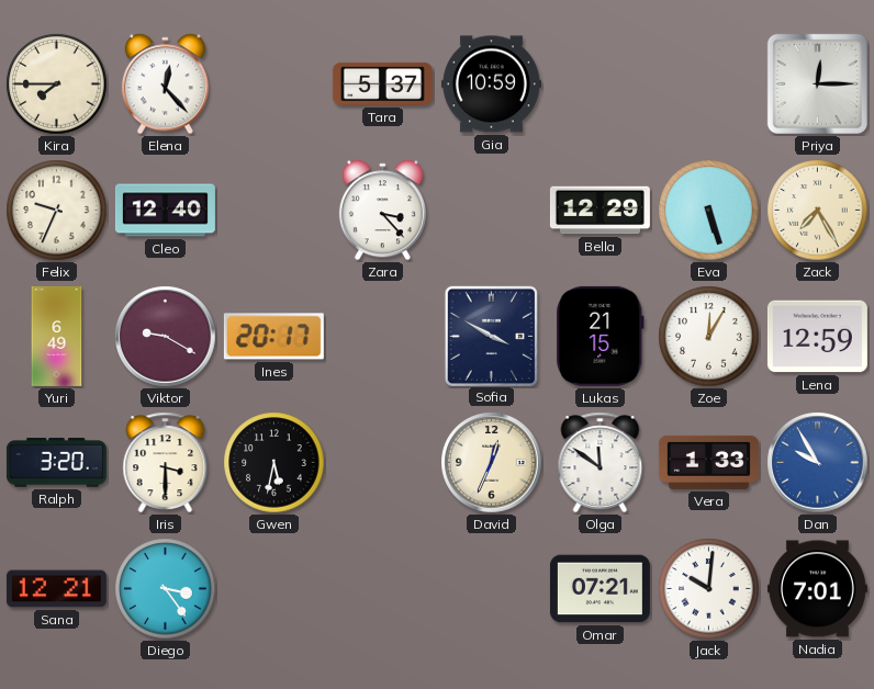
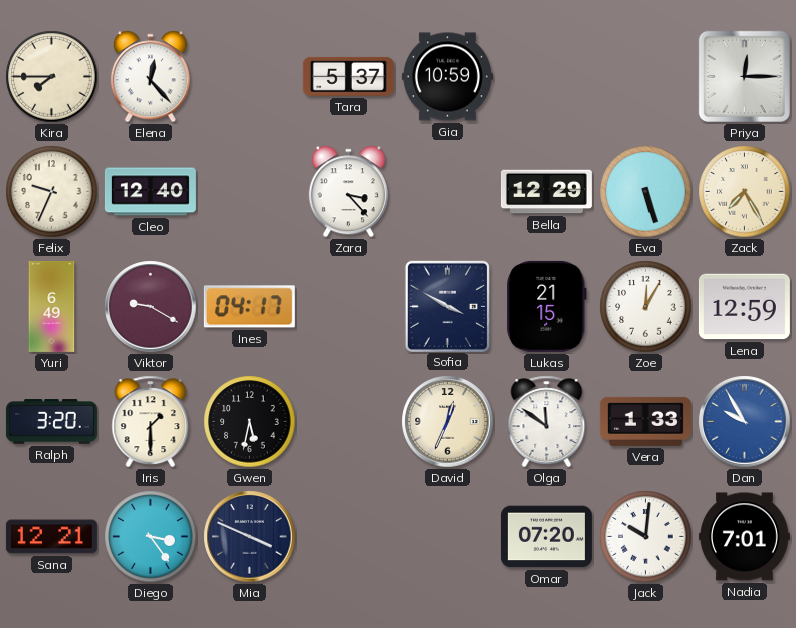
Ines: 20:17 -> 04:17 (249, 307)
Iris: 3:30 -> 1:30 (151, 422)
Mia: none -> 3:49 (250, 537)
Omar: 07:21 -> 07:20 (546, 537)
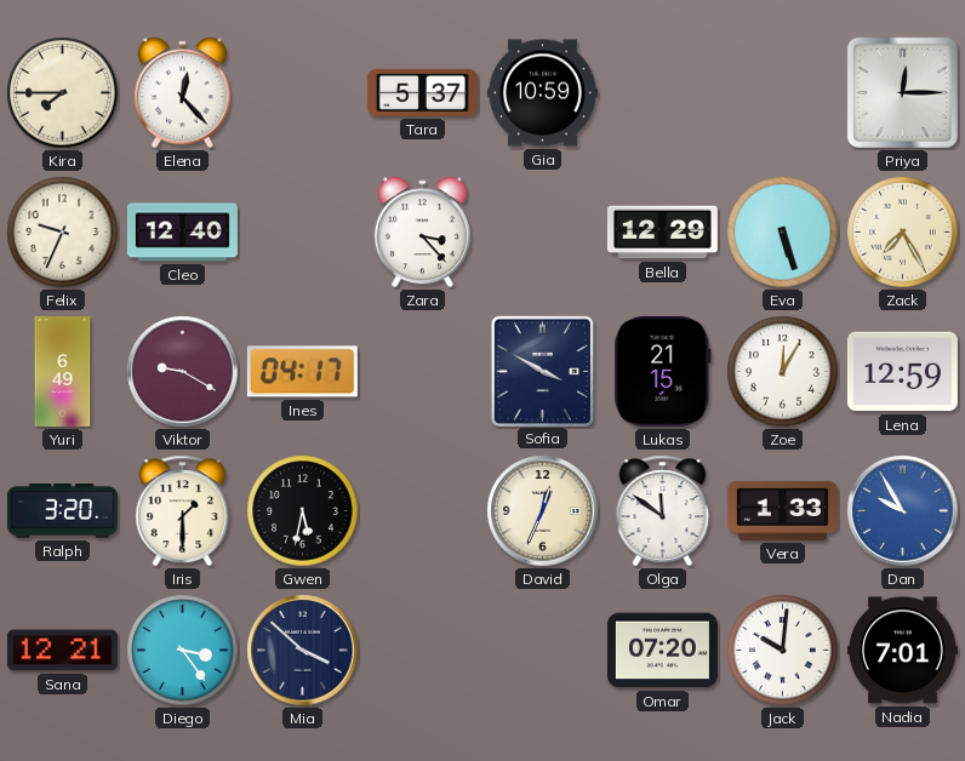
Mia: 3:49 -> 3:52 (303, 651)
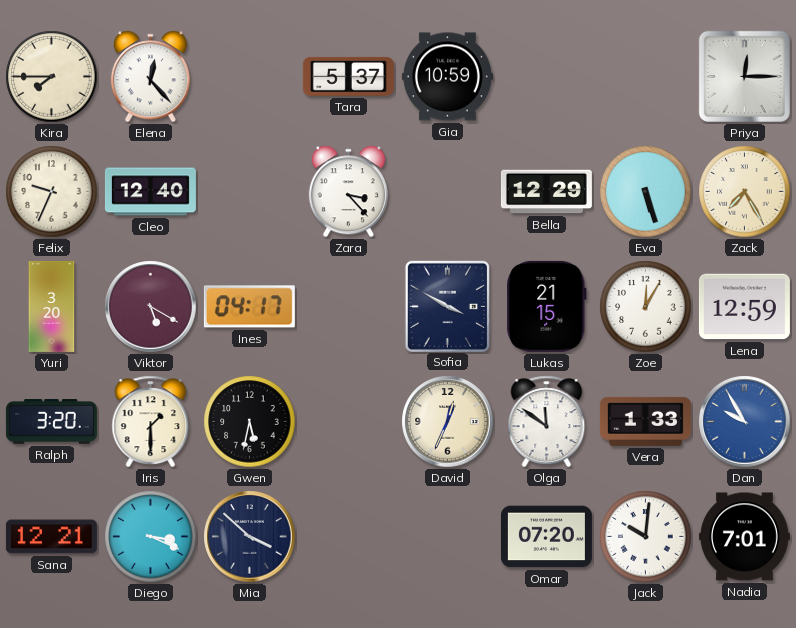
Yuri: 6:49 -> 3:20 (52, 306)
Viktor: 9:20 -> 5:20 (151, 307)
Diego: 3:24 -> 3:19 (151, 537)
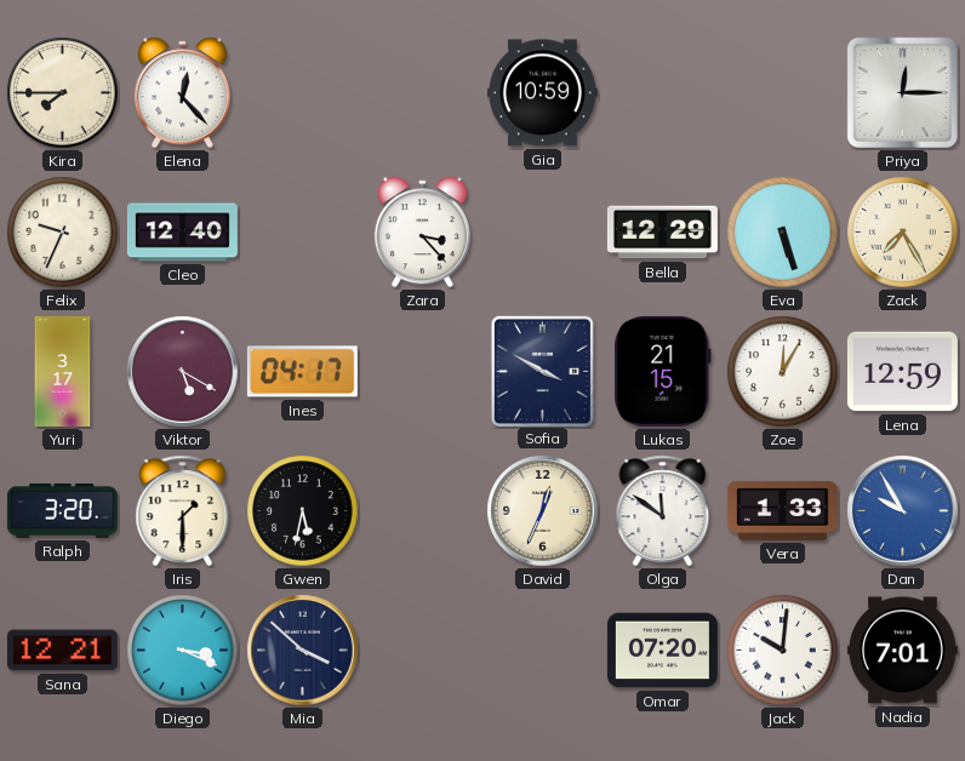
Tara: 5:37 -> none (348, 76)
Yuri: 3:20 -> 3:17 (63, 371)
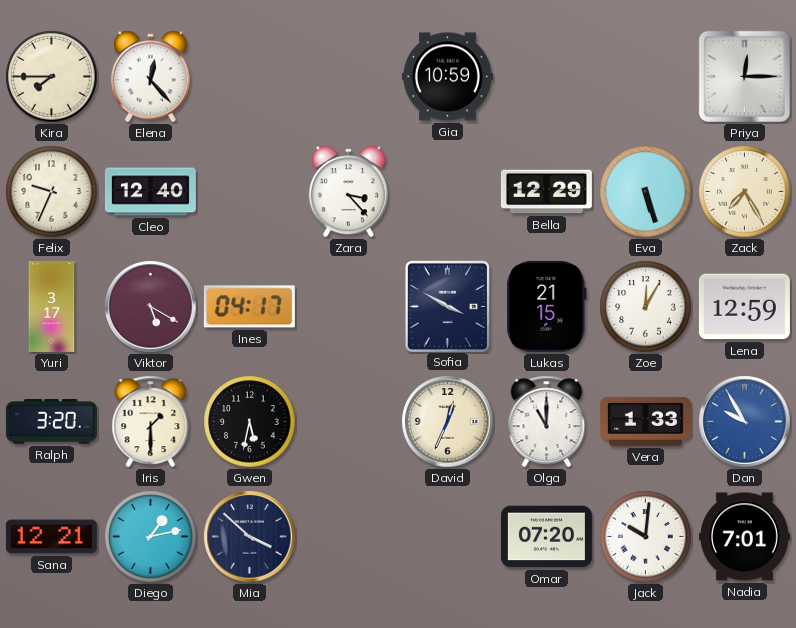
Olga: 11:51 -> 11:00 (547, 422)
Diego: 3:19 -> 1:13 (151, 537)
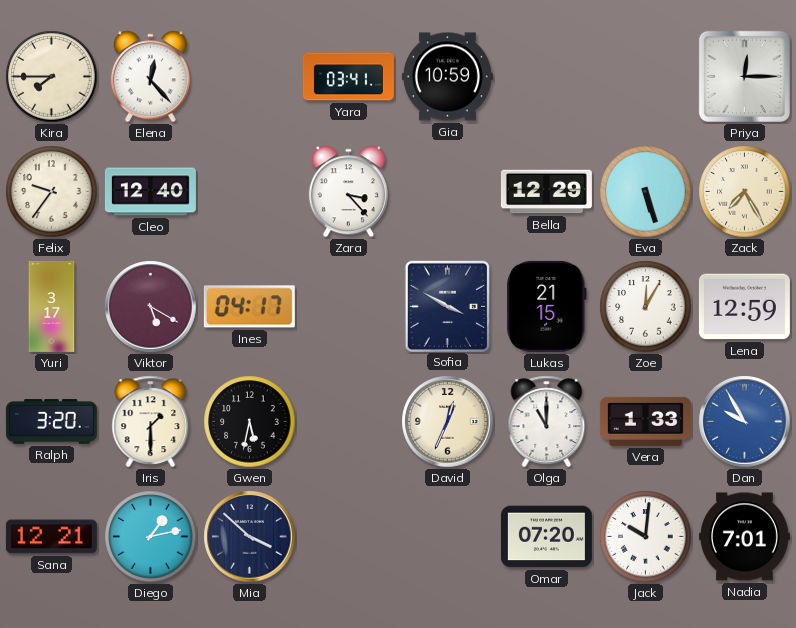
Yara: none -> 03:41 (348, 77)
Felix: 9:34 -> 9:36 (52, 192)
